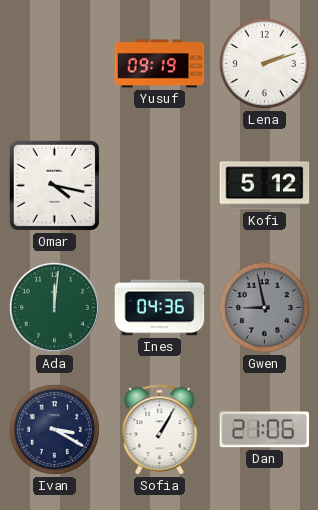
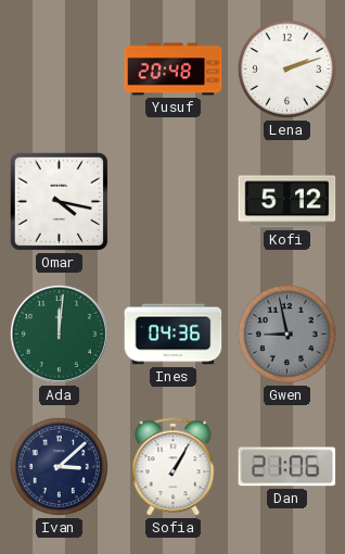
Yusuf: 09:19 -> 20:48 (174, 70)
Ivan: 3:20 -> 3:08 (59, 466)
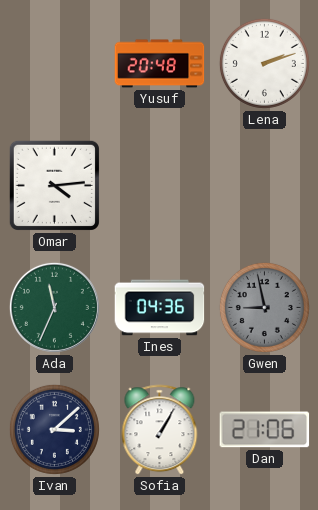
Omar: 4:17 -> 4:14 (54, 185)
Kofi: 5:12 -> none (287, 202)
Ada: 12:01 -> 11:34 (54, 307)
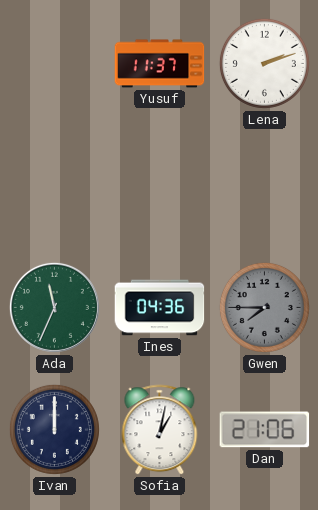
Yusuf: 20:48 -> 11:37 (160, 64)
Omar: 4:14 -> none (54, 185)
Gwen: 8:58 -> 7:45 (264, 307)
Ivan: 3:08 -> 12:00 (54, 429)
Sofia: 1:05 -> 1:02 (160, 430)
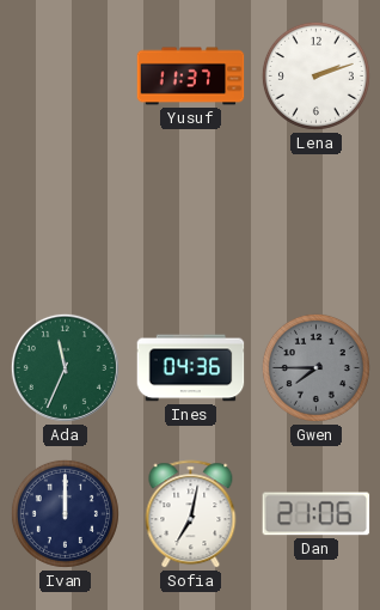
Sofia: 1:02 -> 7:02 (191, 514)
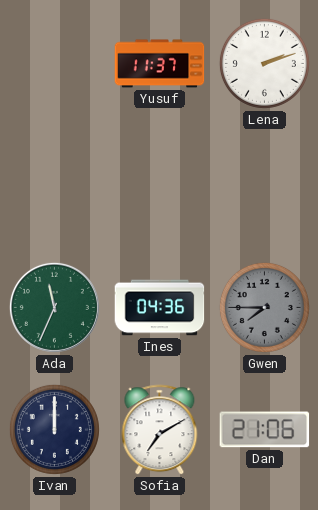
Sofia: 7:02 -> 7:10 (160, 430)
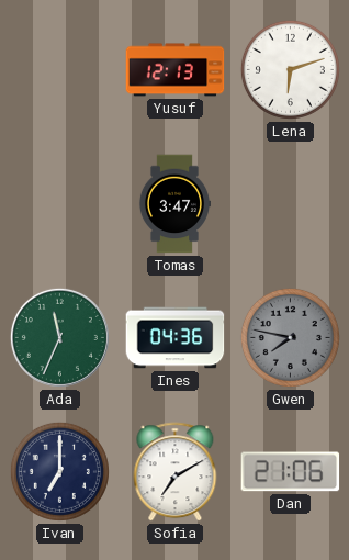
Yusuf: 11:37 -> 12:13 (176, 70)
Lena: 2:12 -> 6:12 (290, 69)
Tomas: none -> 3:47 (174, 204)
Gwen: 7:45 -> 7:47 (290, 337)
Ivan: 12:00 -> 7:00 (59, 471)
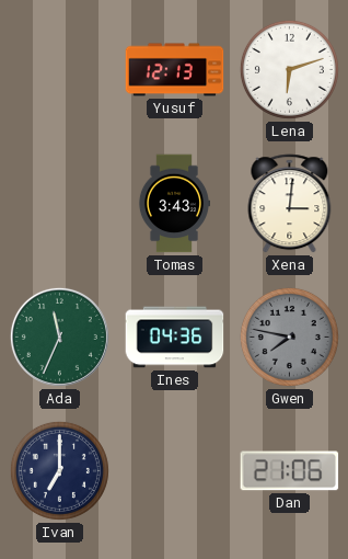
Tomas: 3:47 -> 3:43 (174, 204)
Xena: none -> 3:01 (290, 204)
Sofia: 7:10 -> none (176, 472)
